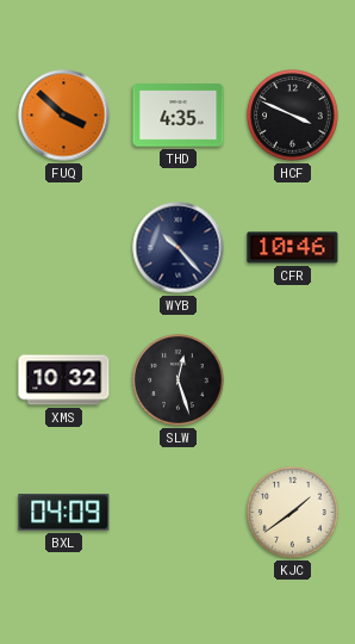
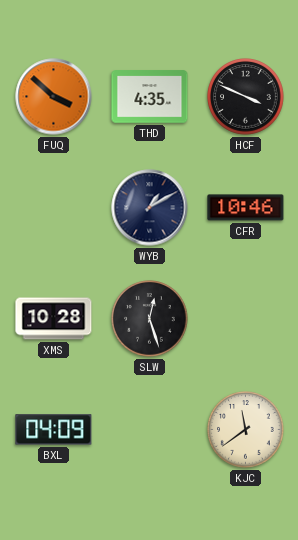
WYB: 10:23 -> 1:10 (150, 208)
XMS: 10:32 -> 10:28 (54, 319)
KJC: 1:39 -> 11:39 (246, 430)
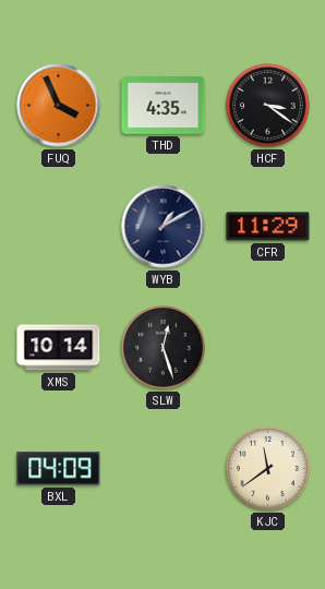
FUQ: 3:52 -> 3:56 (59, 106)
HCF: 3:49 -> 3:21 (268, 106)
CFR: 10:46 -> 11:29 (268, 227)
XMS: 10:28 -> 10:14 (59, 348)
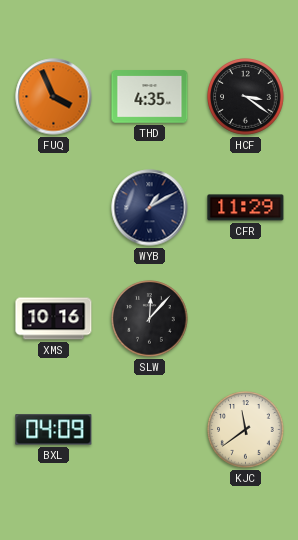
XMS: 10:14 -> 10:16 (54, 319)
SLW: 12:27 -> 12:07 (150, 319)
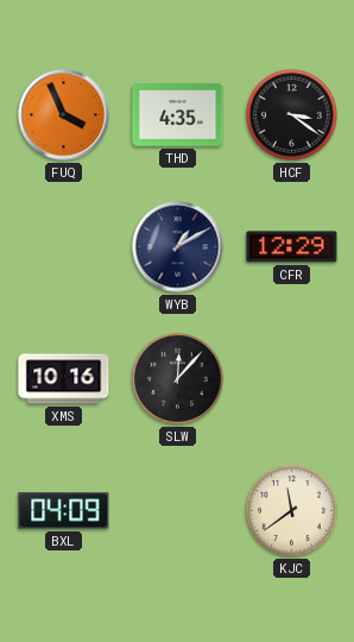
CFR: 11:29 -> 12:29 (292, 247)
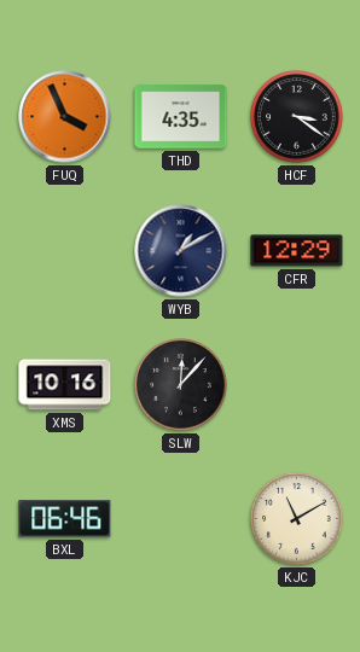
BXL: 04:09 -> 06:46 (65, 519)
KJC: 11:39 -> 11:10 (297, 519)
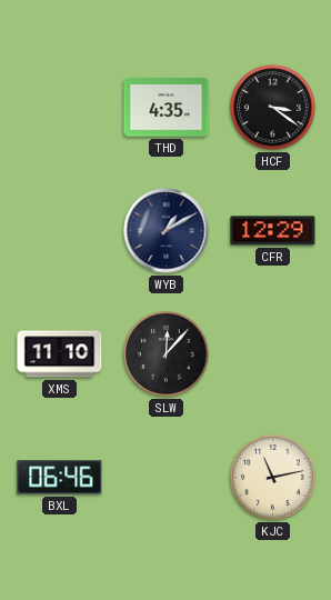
FUQ: 3:56 -> none (65, 117)
XMS: 10:16 -> 11:10 (60, 354)
KJC: 11:10 -> 11:13 (273, 478)
